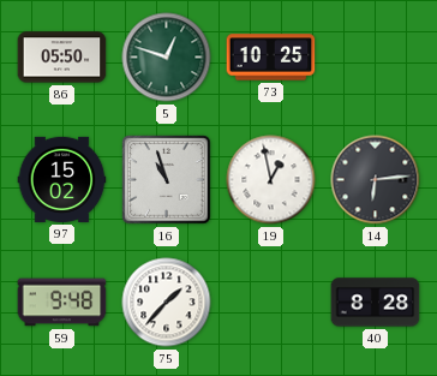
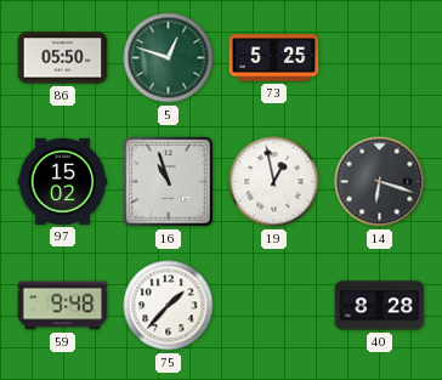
73: 10:25 -> 5:25 (274, 58)
14: 6:14 -> 6:18 (380, 182)
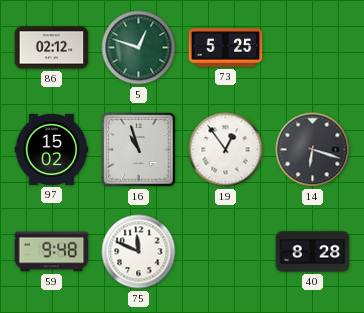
86: 05:50 -> 02:12 (52, 48)
19: 12:58 -> 12:54 (226, 150)
75: 1:37 -> 11:49 (139, 252)
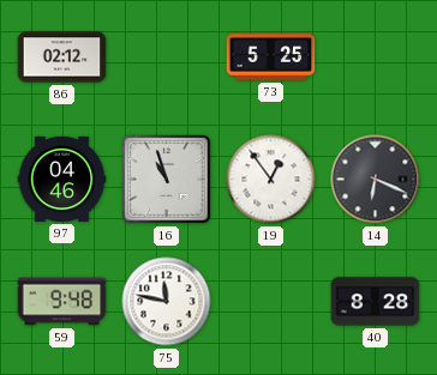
5: 12:48 -> none (139, 48)
97: 15:02 -> 04:46 (62, 179)
14: 6:18 -> 6:19 (376, 180)
75: 11:49 -> 11:47 (167, 302)
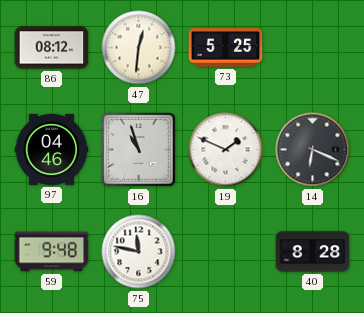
86: 02:12 -> 08:12 (52, 48)
47: none -> 12:31 (139, 48)
19: 12:54 -> 1:49 (226, 150)
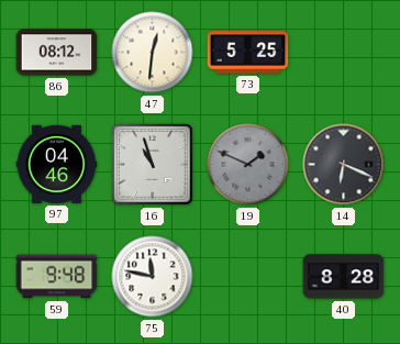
19 dial: white -> grey (248, 165)
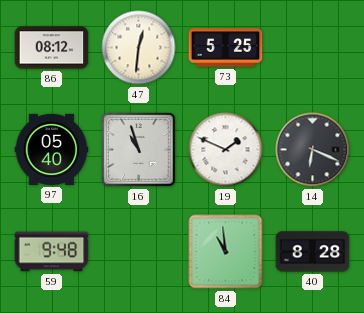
97: 04:46 -> 05:40 (52, 149)
19 dial: grey -> white (226, 150)
75: 11:47 -> none (153, 277)
84: none -> 10:59 (226, 252)
